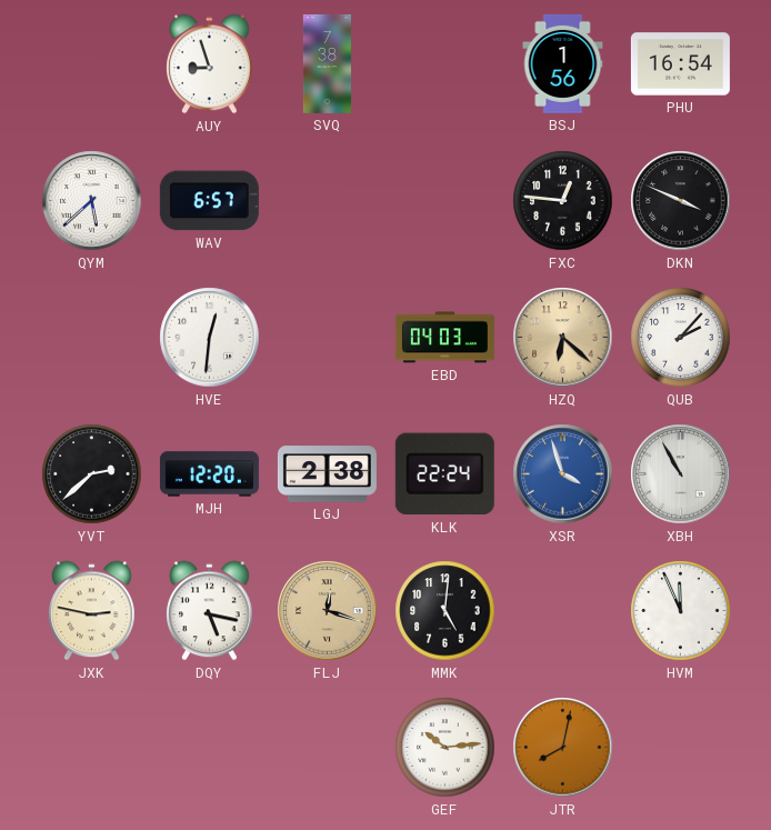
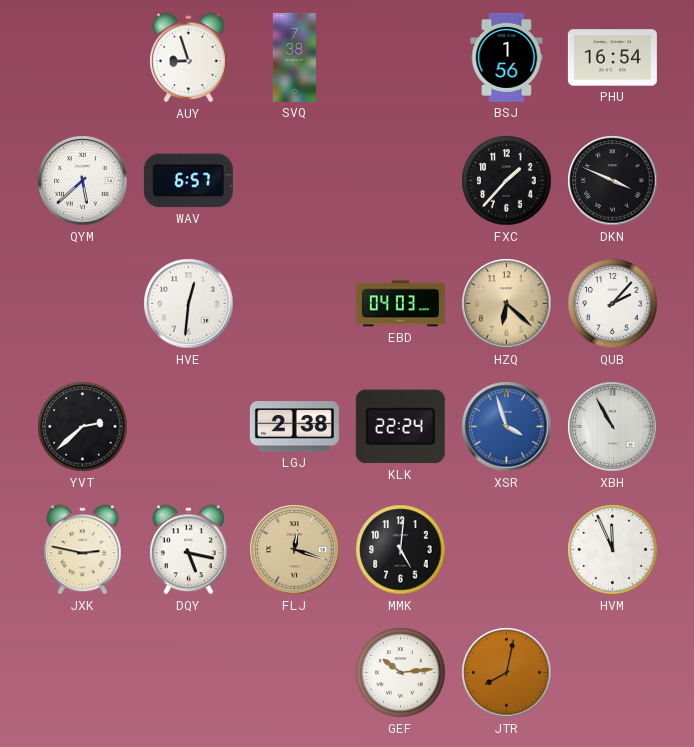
FXC: 12:46 -> 1:37 (507, 181)
MJH: 12:20 -> none (209, 474)
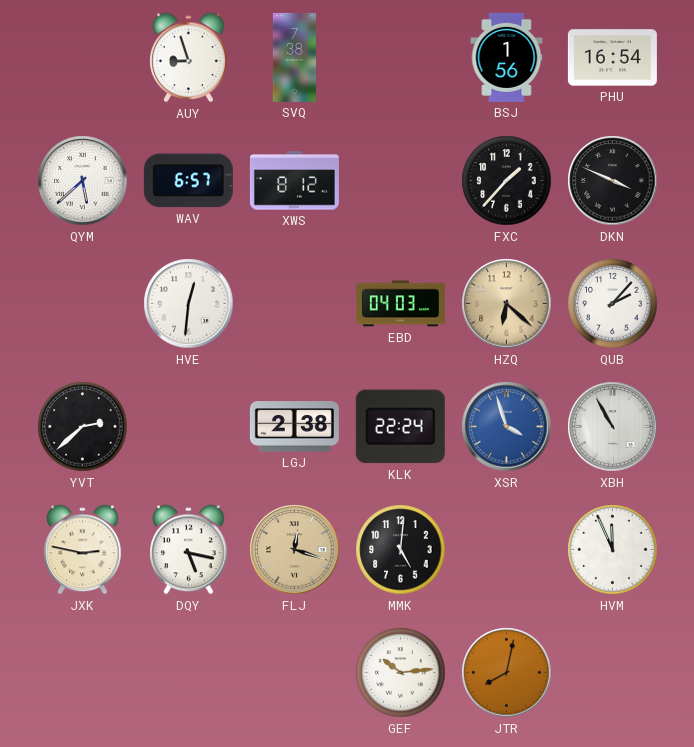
XWS: none -> 8:12 (294, 181)
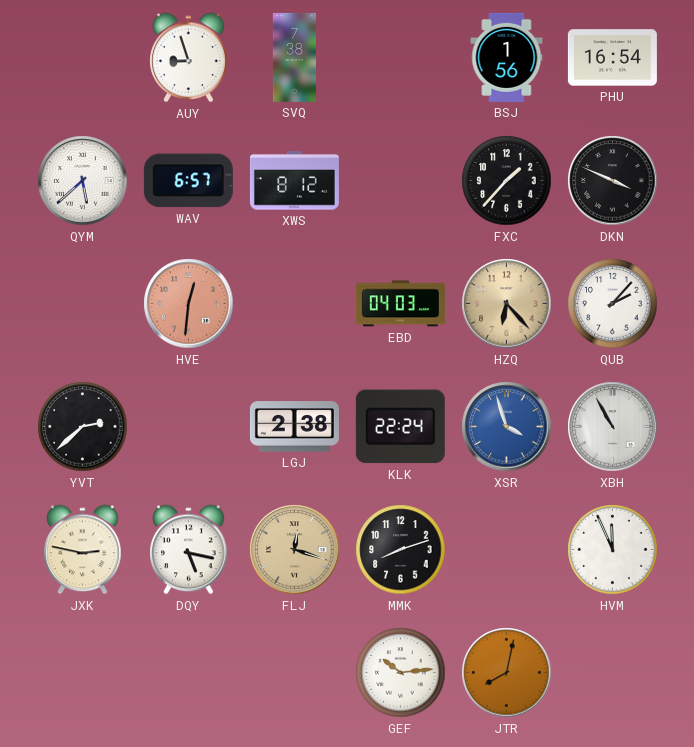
HVE dial: white -> salmon (189, 304)
HZQ: 6:22 -> 6:23 (507, 304)
MMK: 5:01 -> 8:12 (401, 550)
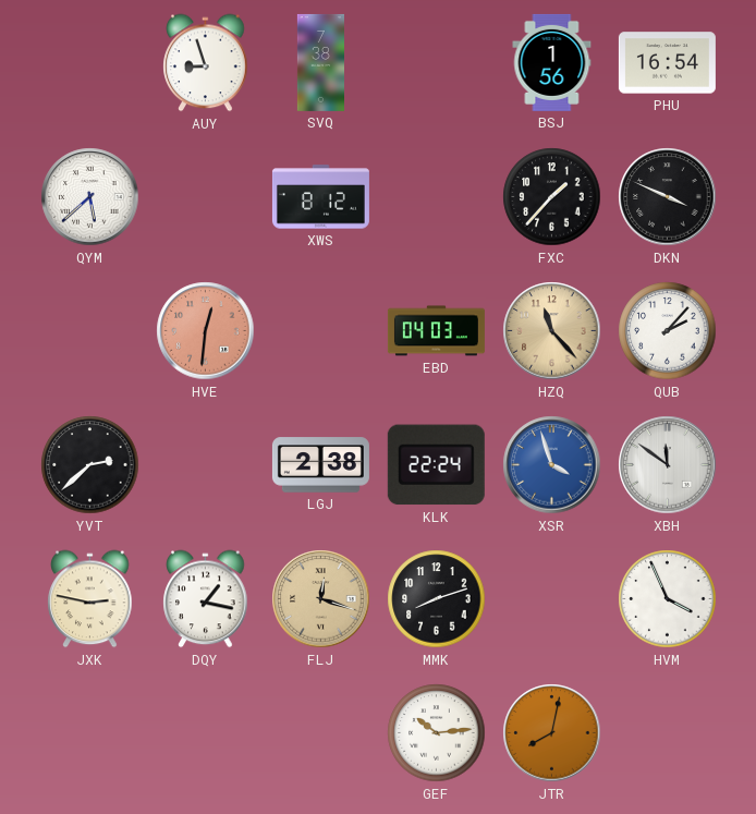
WAV: 6:57 -> none (188, 181)
HZQ: 6:23 -> 11:23 (552, 331)
XBH: 10:55 -> 11:51 (668, 465)
DQY: 5:17 -> 1:17 (206, 599)
HVM: 11:56 -> 3:56 (668, 599)
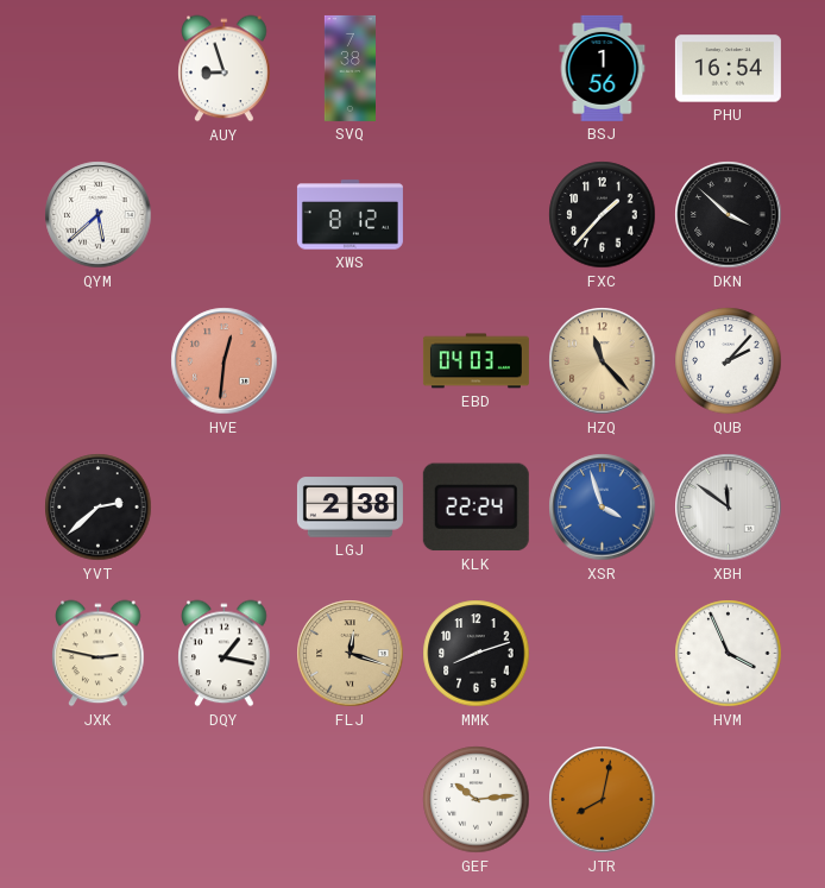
DKN: 3:49 -> 3:52 (729, 215)
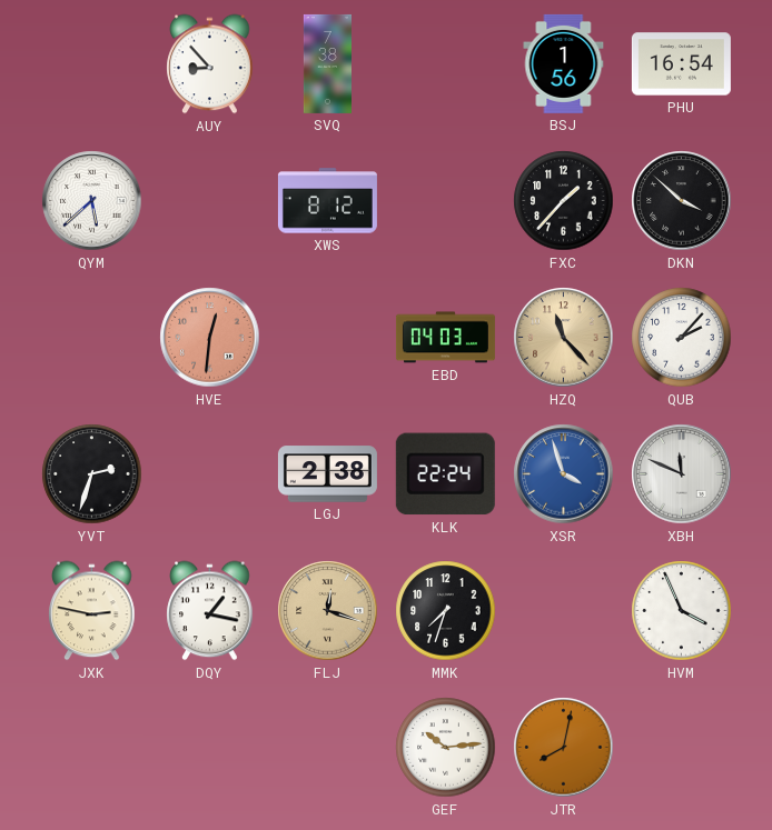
AUY: 8:57 -> 8:53 (210, 64)
YVT: 2:38 -> 2:33 (92, 474)
XBH: 11:51 -> 11:49 (682, 474)
MMK: 8:12 -> 7:33 (446, 611)
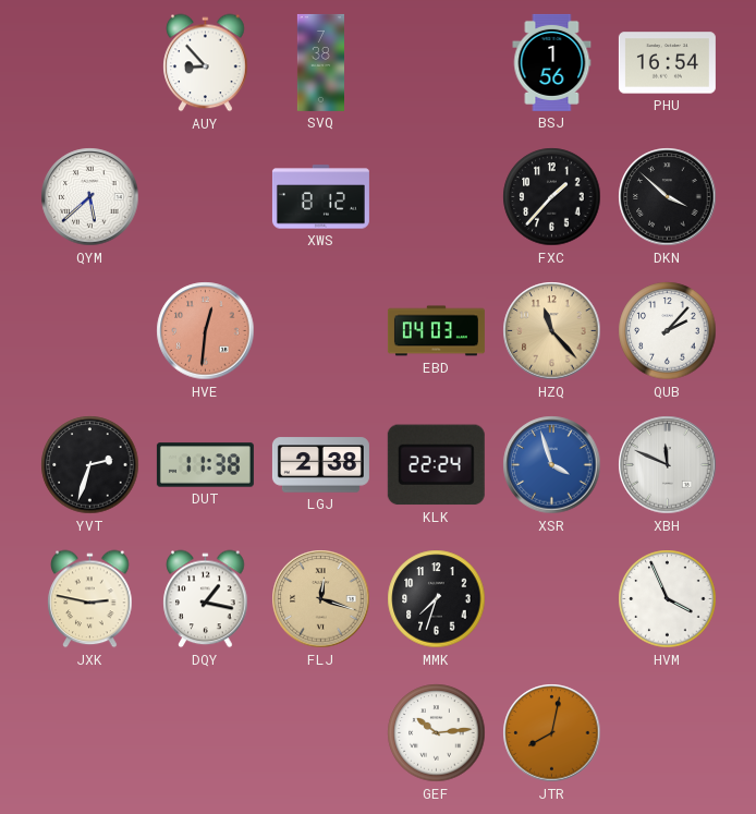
DUT: none -> 11:38 (205, 465)
